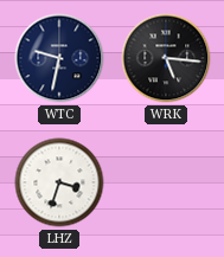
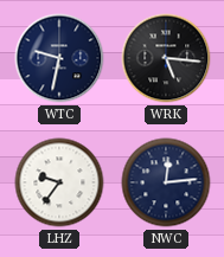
LHZ: 3:33 -> 9:36 (59, 182)
NWC: none -> 12:14 (166, 182)
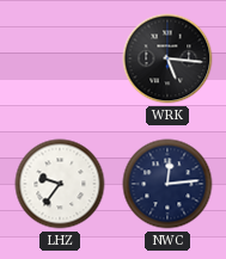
WTC: 9:32 -> none (59, 58)
